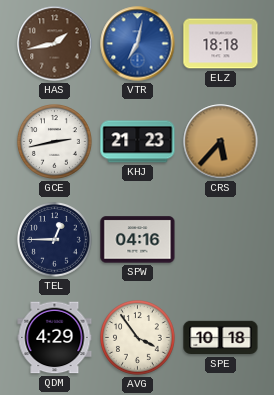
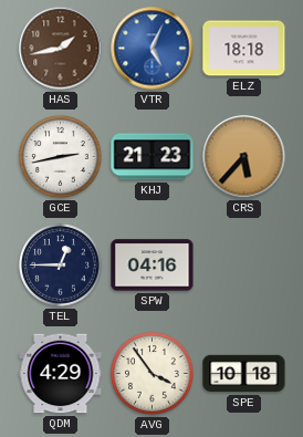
VTR: 7:02 -> 5:04 (153, 49)
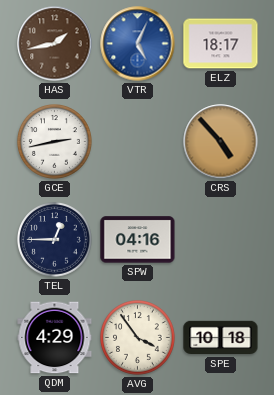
ELZ: 18:18 -> 18:17 (221, 44)
KHJ: 21:23 -> none (153, 157)
CRS: 5:37 -> 4:53 (221, 142)
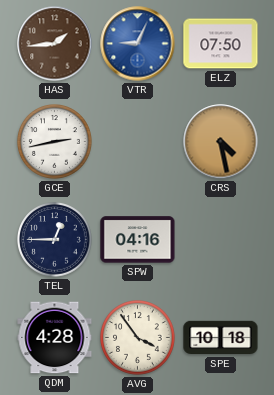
HAS: 1:43 -> 1:44 (55, 44)
VTR: 5:04 -> 9:04 (138, 44)
ELZ: 18:17 -> 07:50 (221, 44)
CRS: 4:53 -> 4:28 (221, 142)
QDM: 4:29 -> 4:28 (55, 338)
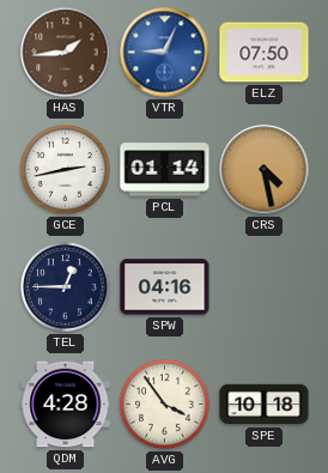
PCL: none -> 01:14 (165, 170)
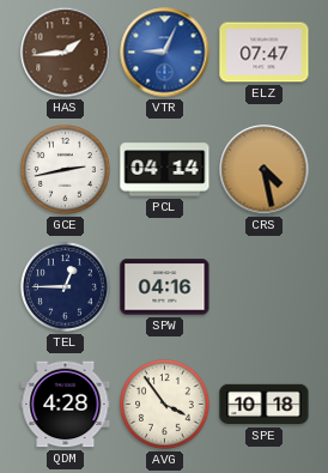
ELZ: 07:50 -> 07:47 (265, 53)
PCL: 01:14 -> 04:14 (165, 170)
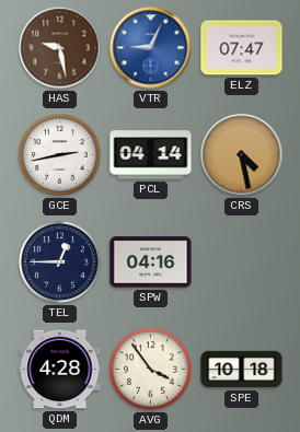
HAS: 1:44 -> 9:28 (60, 48)
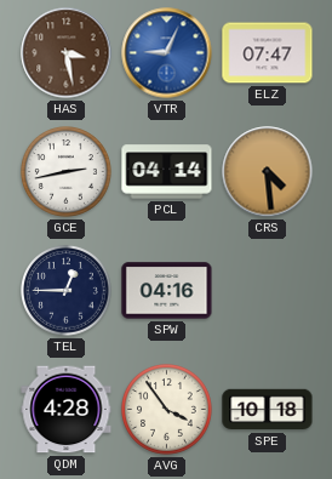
HAS: 9:28 -> 3:28 (67, 53)
CRS: 4:28 -> 4:29 (268, 172)
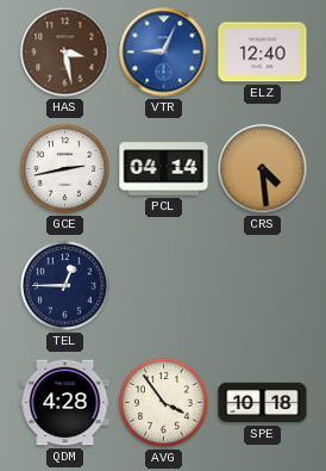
ELZ: 07:47 -> 12:40 (263, 52)
SPW: 04:16 -> none (167, 291)
